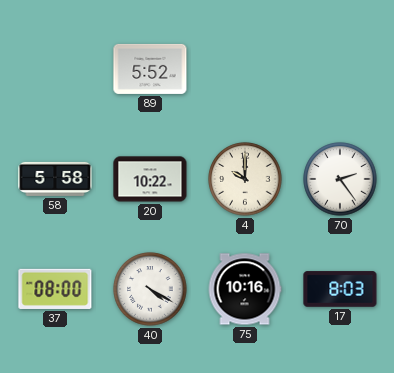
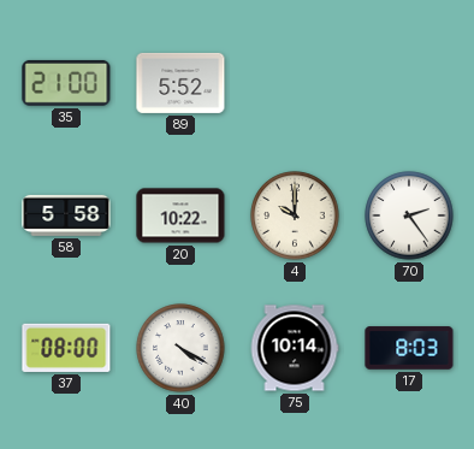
35: none -> 21:00 (66, 83)
75: 10:16 -> 10:14 (295, 348)
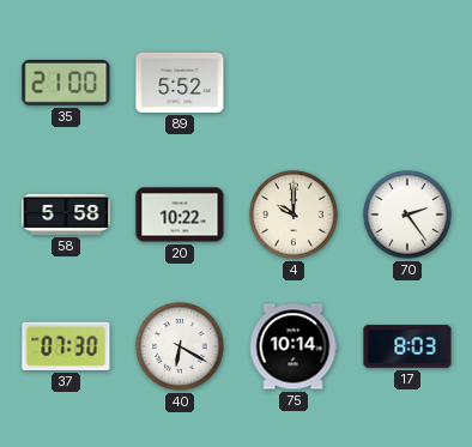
37: 08:00 -> 07:30 (66, 346)
40: 4:20 -> 6:20 (180, 346)
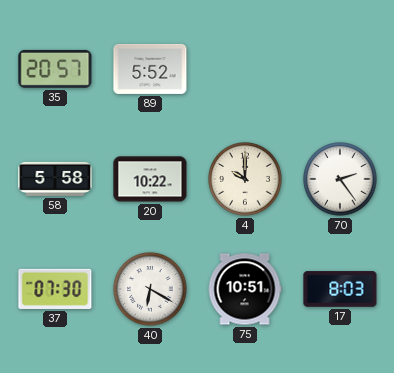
35: 21:00 -> 20:57 (55, 69)
75: 10:14 -> 10:51 (245, 289)
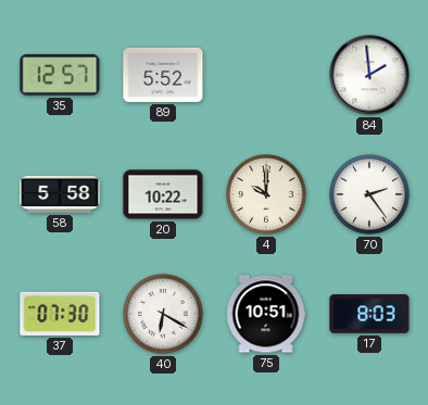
35: 20:57 -> 12:57 (60, 75)
84: none -> 1:59 (369, 75)
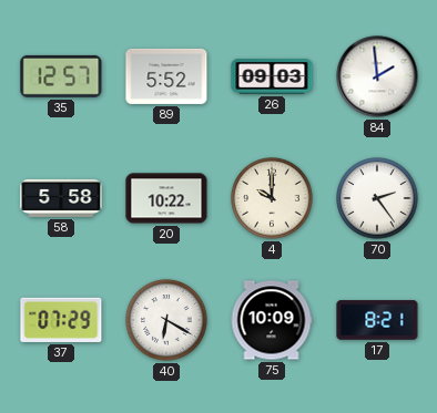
26: none -> 09:03 (272, 76)
37: 07:30 -> 07:29 (61, 320)
75: 10:51 -> 10:09 (272, 320)
17: 8:03 -> 8:21 (377, 320)
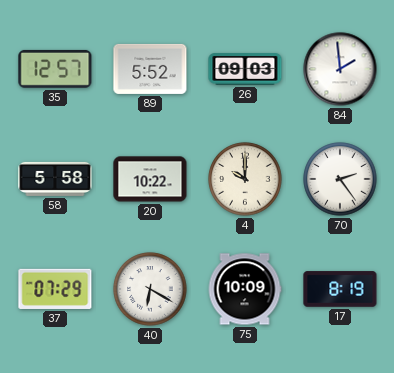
17: 8:21 -> 8:19 (340, 289)
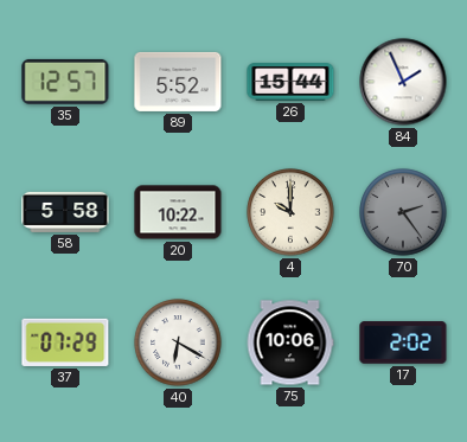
26: 09:03 -> 15:44 (290, 82)
84: 1:59 -> 1:56 (403, 82)
70 dial: white -> grey (403, 212)
75: 10:09 -> 10:06 (290, 342)
17: 8:19 -> 2:02 (403, 342)
